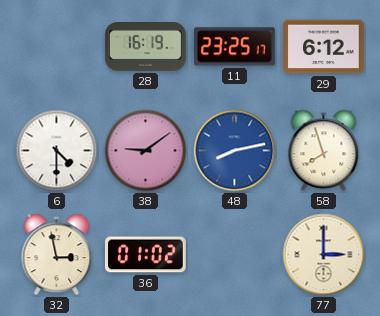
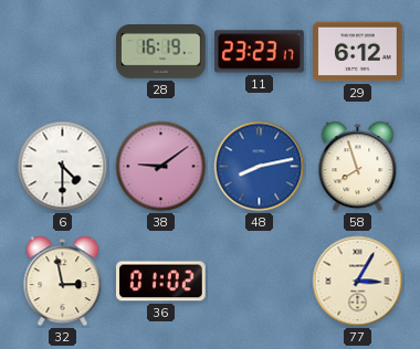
11: 23:25 -> 23:23 (260, 52)
77: 3:00 -> 3:05 (358, 282)
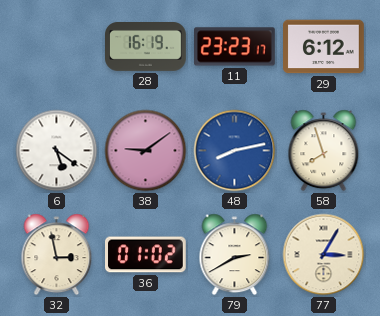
6: 4:30 -> 5:21 (57, 151)
79: none -> 2:40 (235, 255)
